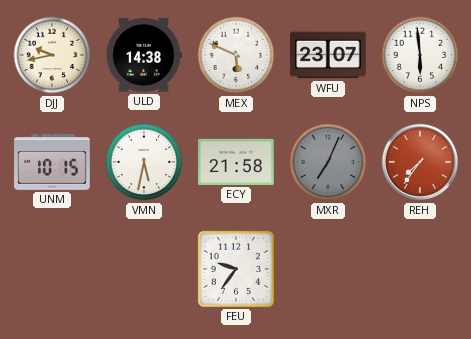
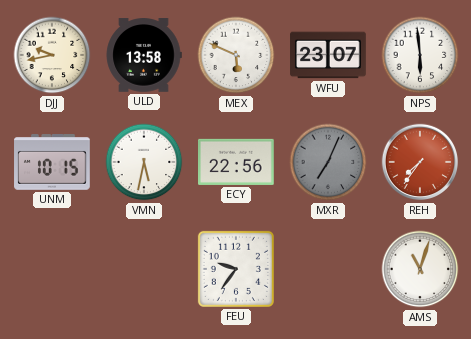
ULD: 14:38 -> 13:58 (144, 55)
ECY: 21:58 -> 22:56 (237, 162)
AMS: none -> 11:03 (420, 269)
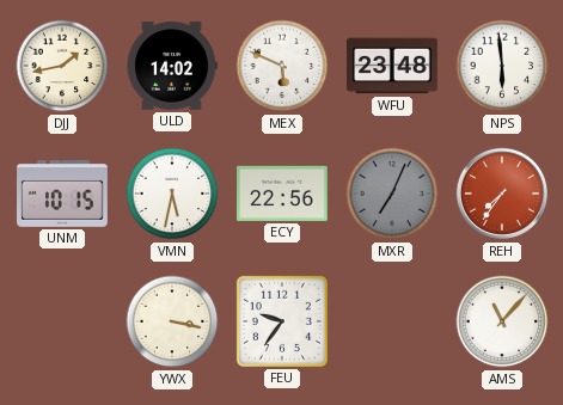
DJJ: 9:43 -> 1:43 (62, 66)
ULD: 13:58 -> 14:02 (172, 66)
WFU: 23:07 -> 23:48 (392, 66)
YWX: none -> 3:17 (172, 321)
AMS: 11:03 -> 11:07 (502, 321)
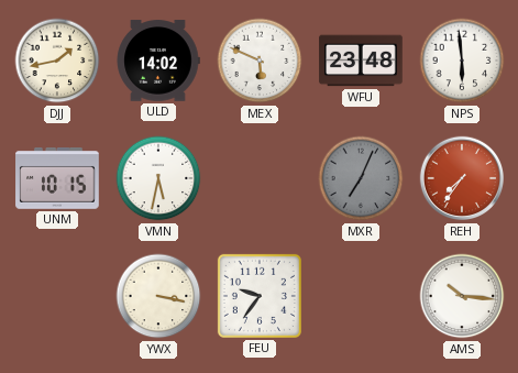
ECY: 22:56 -> none (283, 194)
AMS: 11:07 -> 10:16 (462, 296)
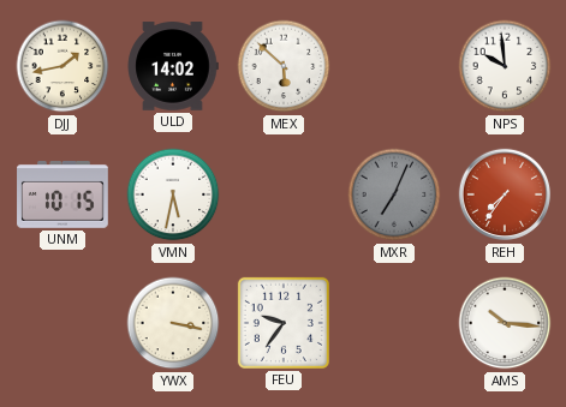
MEX: 5:49 -> 5:52 (284, 66)
WFU: 23:48 -> none (361, 61)
NPS: 5:59 -> 9:59 (505, 66)
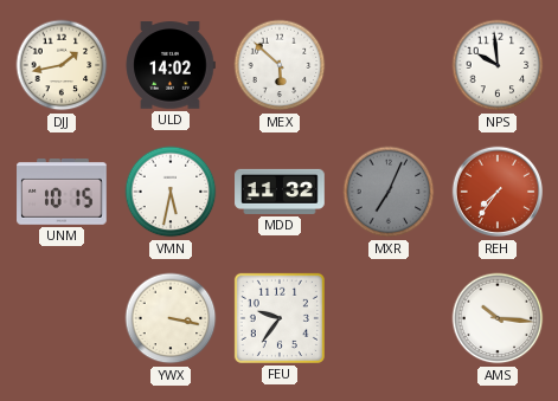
MDD: none -> 11:32 (280, 192)
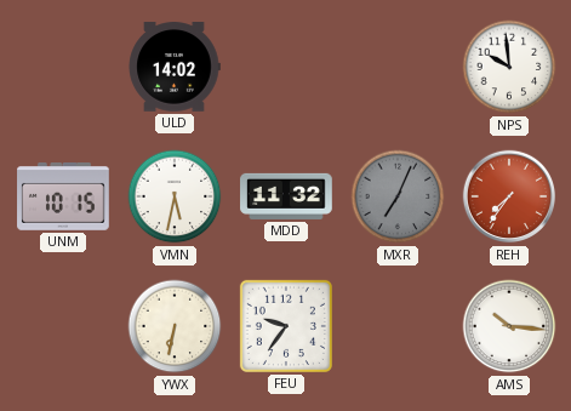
DJJ: 1:43 -> none (62, 65)
MEX: 5:52 -> none (280, 65)
YWX: 3:17 -> 6:32 (175, 326)
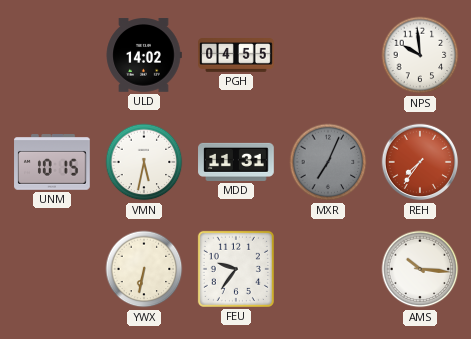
PGH: none -> 04:55 (236, 56)
MDD: 11:32 -> 11:31 (236, 162)
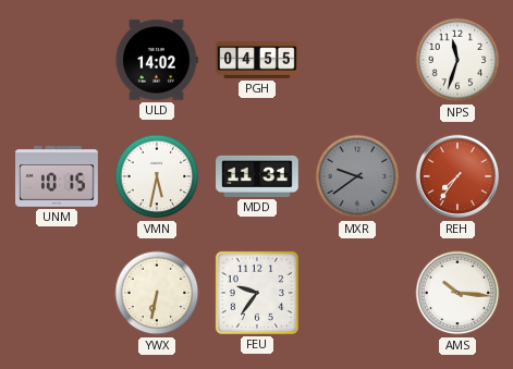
NPS: 9:59 -> 11:33 (457, 60)
MXR: 7:04 -> 9:39 (357, 176)
